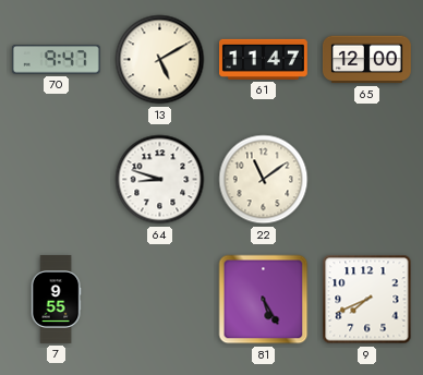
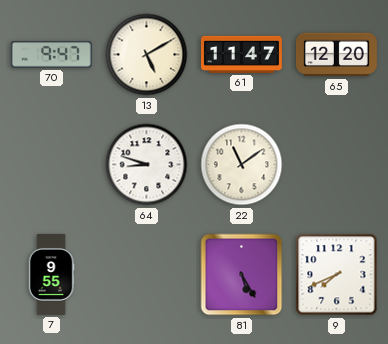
65: 12:00 -> 12:20 (336, 55)
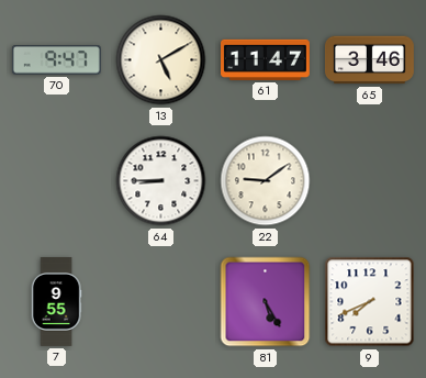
65: 12:20 -> 3:46 (369, 60)
64: 8:48 -> 8:45 (161, 181)
22: 11:09 -> 9:09 (266, 181)
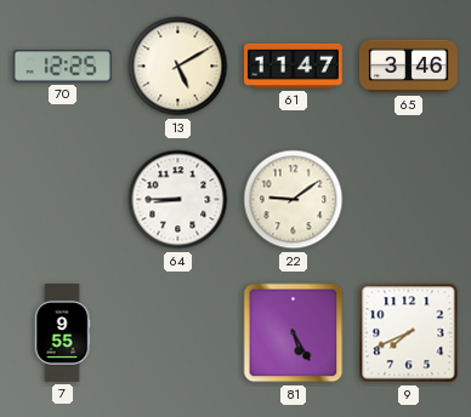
70: 9:47 -> 12:25 (62, 67)
